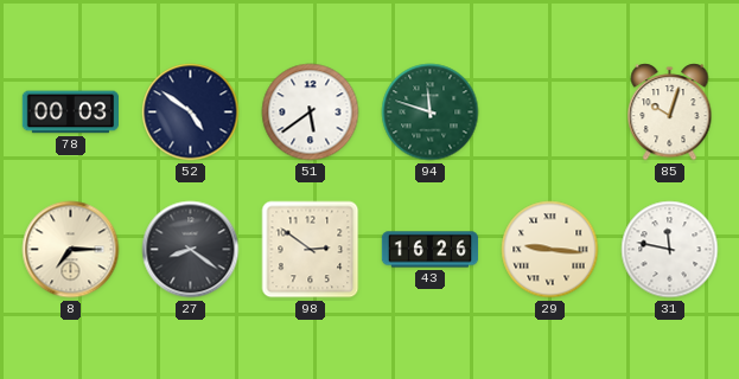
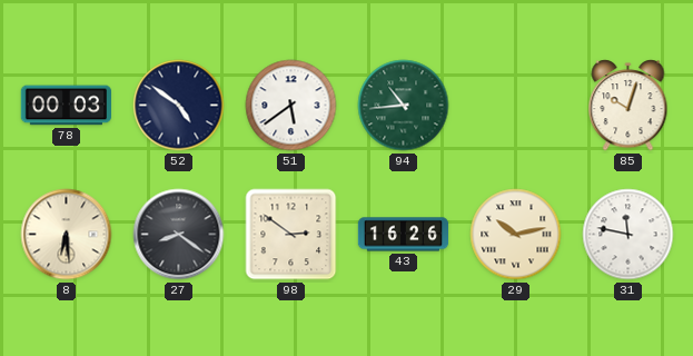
94: 11:48 -> 10:44 (404, 106)
8: 7:15 -> 6:29 (67, 235)
29: 9:16 -> 10:13 (516, 235)
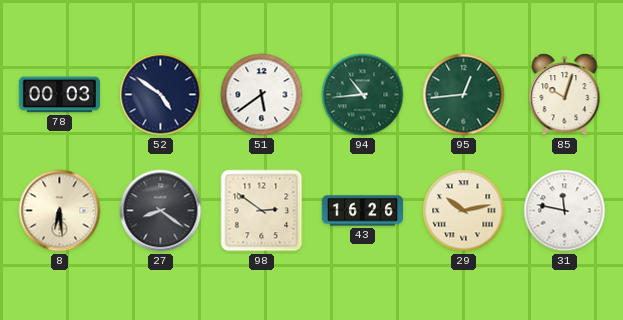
95: none -> 12:44 (464, 95)
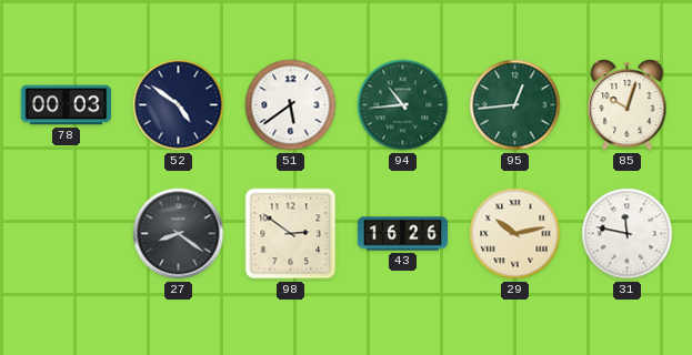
8: 6:29 -> none (60, 211)
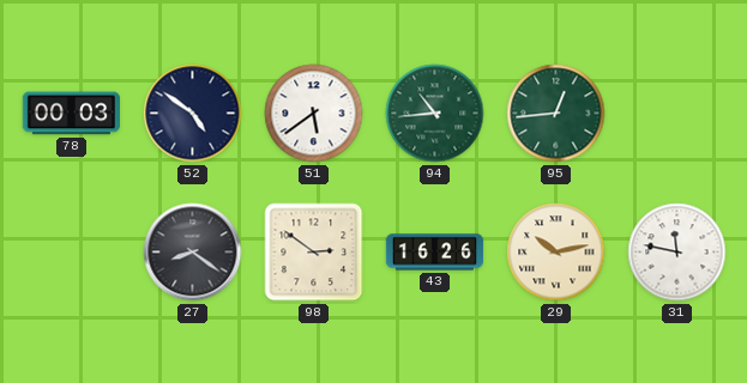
85: 10:03 -> none (628, 105)
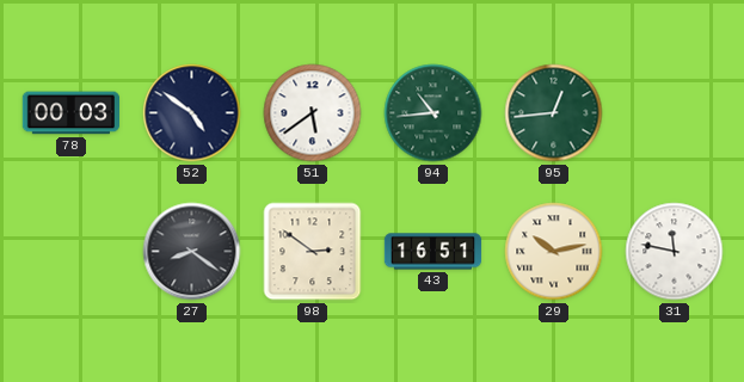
43: 16:26 -> 16:51 (434, 252)
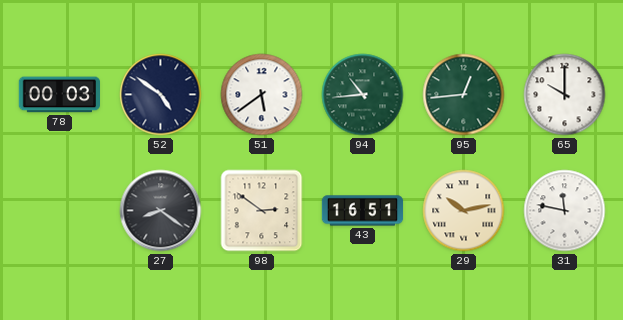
65: none -> 10:00 (565, 95)
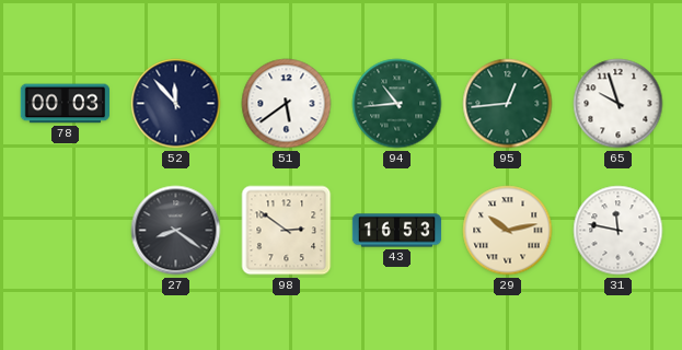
52: 4:51 -> 11:53 (176, 104)
65: 10:00 -> 9:57 (619, 104)
43: 16:51 -> 16:53 (397, 231)
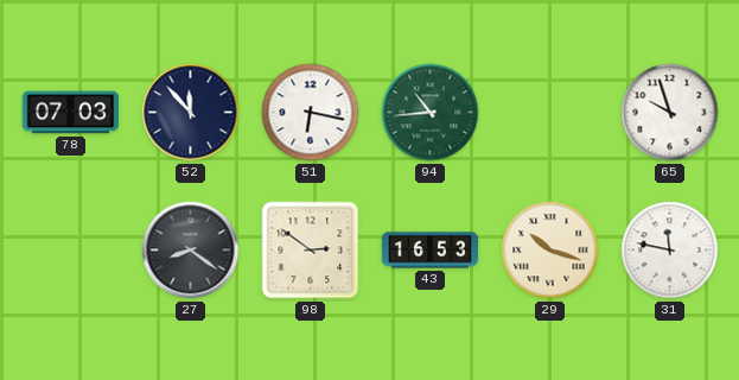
78: 00:03 -> 07:03 (70, 113)
51: 5:39 -> 6:17 (311, 113)
95: 12:44 -> none (508, 104)
29: 10:13 -> 10:18 (550, 251)
